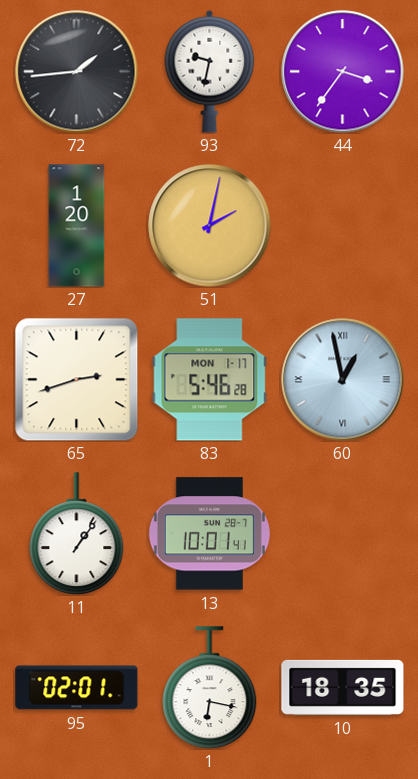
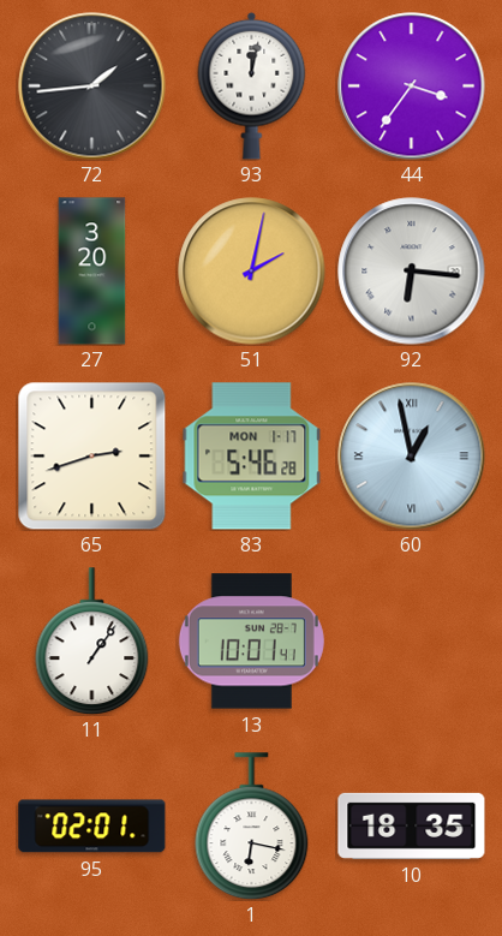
93: 9:32 -> 12:02 (252, 85)
27: 1:20 -> 3:20 (92, 272)
92: none -> 6:16 (412, 272)
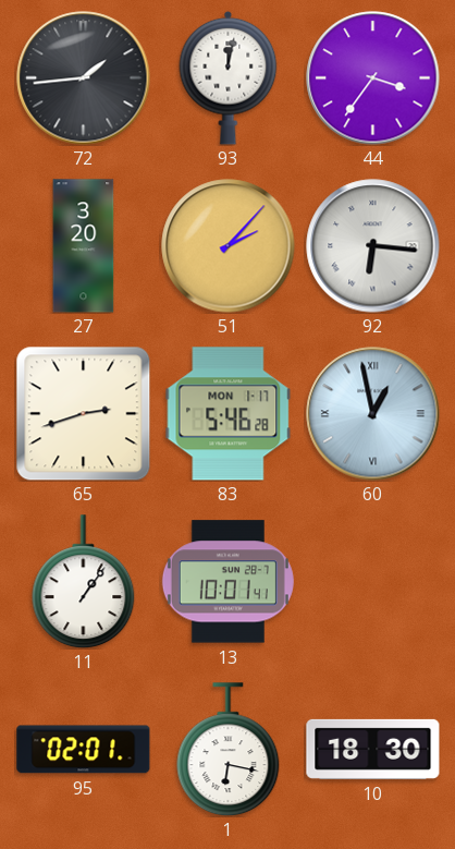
51: 2:02 -> 2:07 (229, 246)
10: 18:35 -> 18:30 (373, 749)
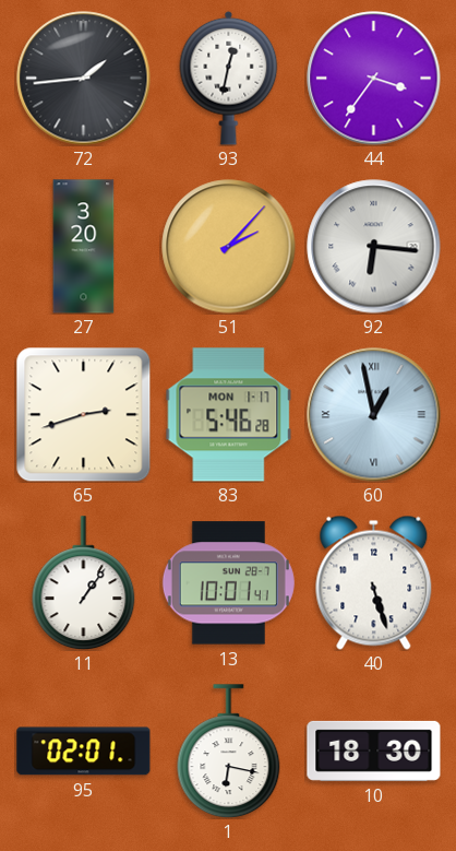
93: 12:02 -> 12:32 (229, 78)
40: none -> 5:27 (374, 582)
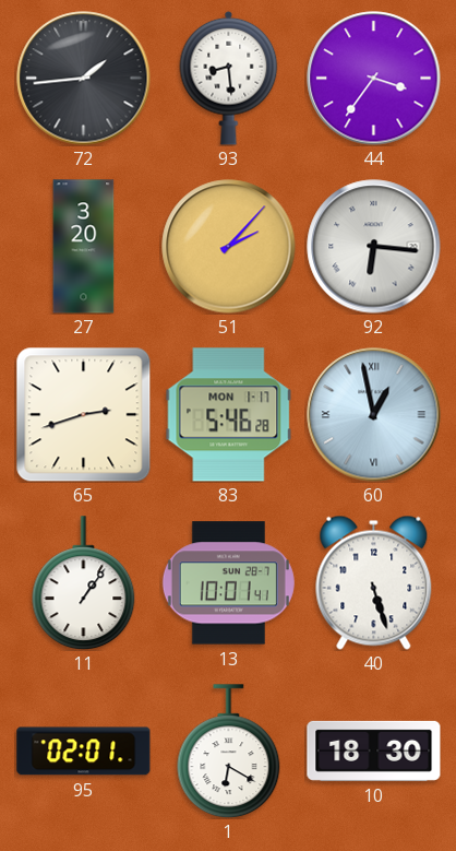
93: 12:32 -> 8:29 (229, 78)
1: 6:17 -> 6:20 (229, 752)
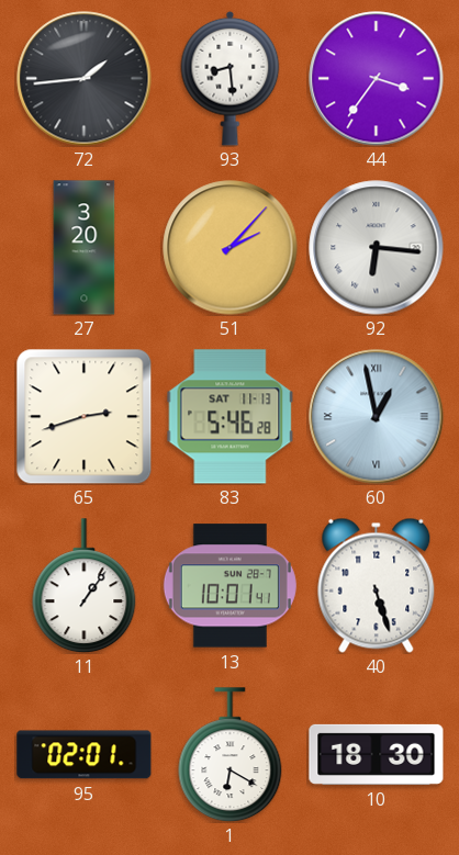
83 date: MON 1-17 -> SAT 11-13 (231, 417)
